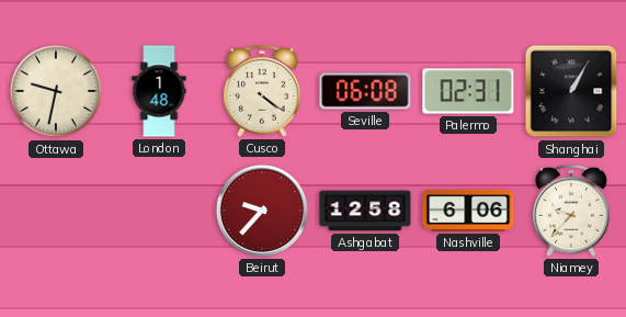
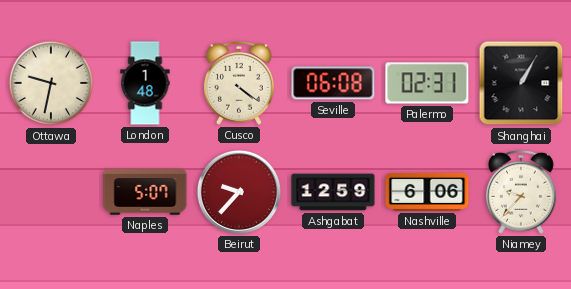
Naples: none -> 5:07 (145, 192)
Ashgabat: 12:58 -> 12:59 (333, 192)
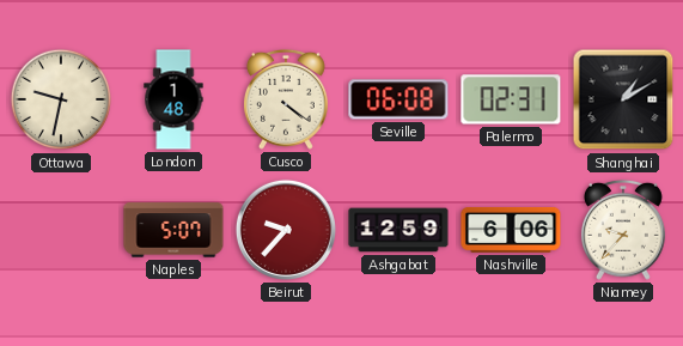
Shanghai: 1:05 -> 1:10 (623, 99)
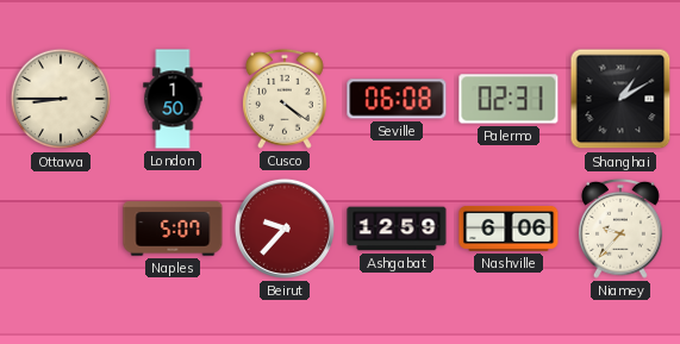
Ottawa: 9:32 -> 8:45 (61, 99)
London: 1:48 -> 1:50 (173, 99)
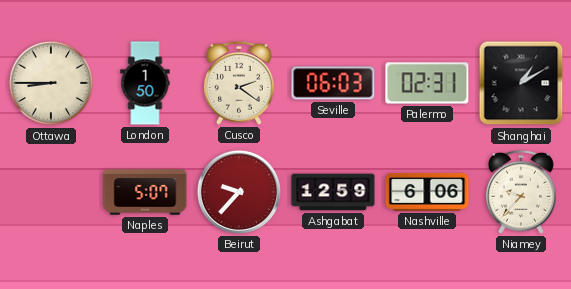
Cusco: 4:21 -> 2:21 (239, 83)
Seville: 06:08 -> 06:03 (333, 83)
